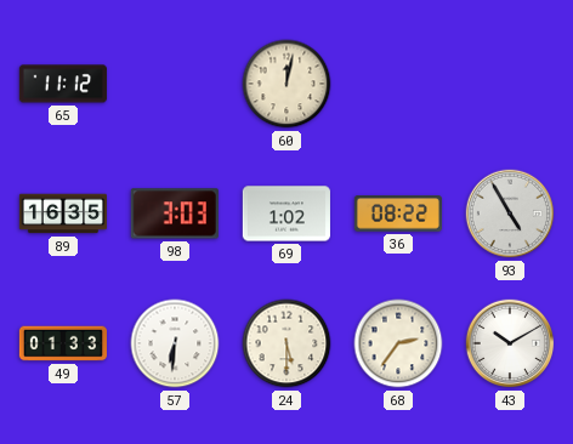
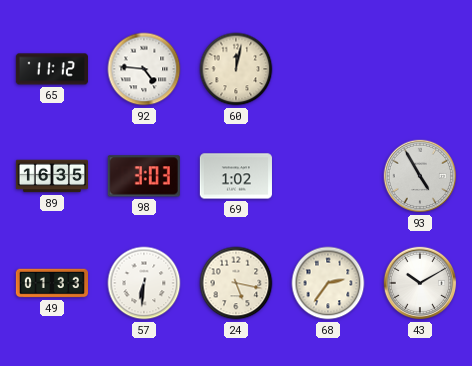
92: none -> 4:46 (144, 69)
36: 08:22 -> none (398, 214)
24: 5:30 -> 5:17 (236, 283)
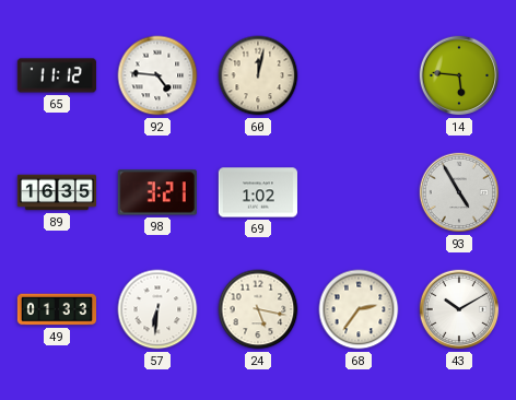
14: none -> 5:46 (459, 75)
98: 3:03 -> 3:21 (157, 192)
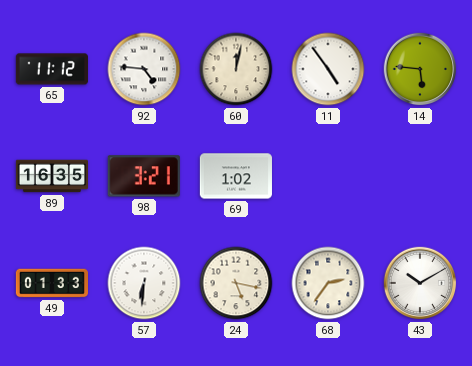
11: none -> 4:54 (328, 69)
93: 4:55 -> none (459, 192)
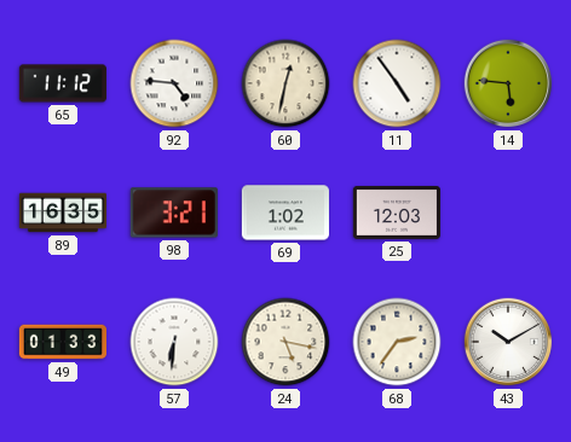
60: 12:02 -> 12:32 (285, 83)
25: none -> 12:03 (397, 213)
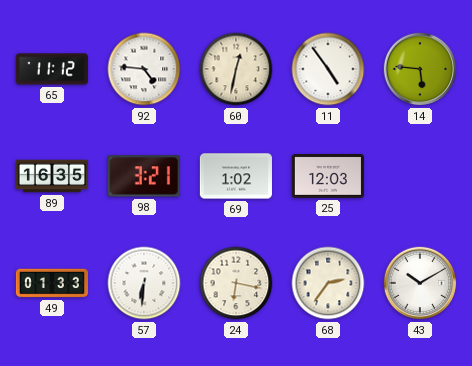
24: 5:17 -> 6:17 (236, 283)
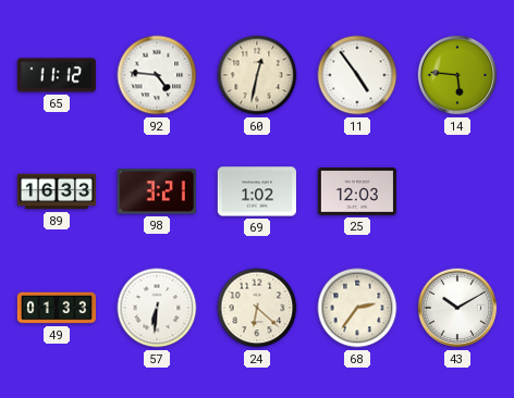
89: 16:35 -> 16:33 (56, 191)
24: 6:17 -> 6:22 (257, 308)
